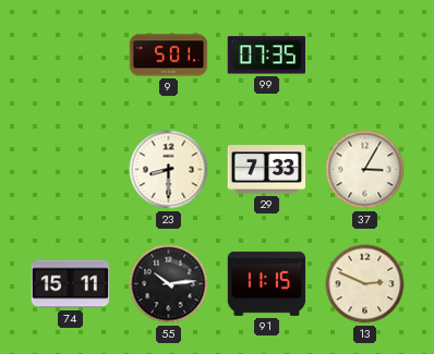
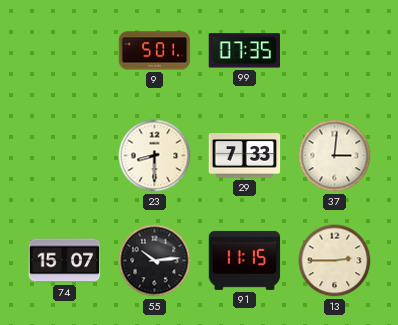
37: 3:05 -> 3:01 (335, 156)
74: 15:11 -> 15:07 (65, 261)
13: 2:49 -> 2:45 (335, 261)
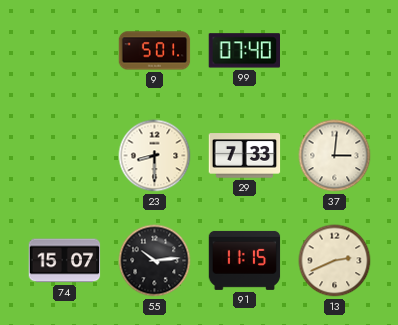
99: 07:35 -> 07:40 (244, 51)
13: 2:45 -> 2:41 (335, 261)
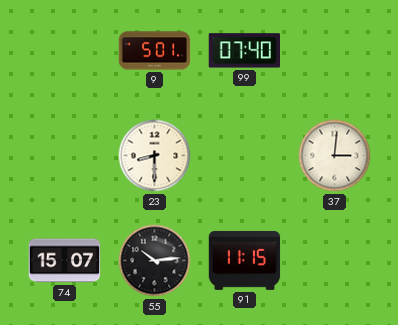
29: 7:33 -> none (245, 156)
13: 2:41 -> none (335, 261)
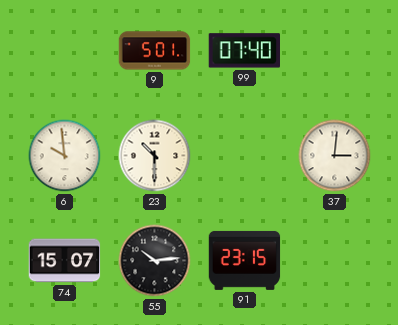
6: none -> 9:59 (65, 156)
23: 8:30 -> 10:30 (155, 156)
91: 11:15 -> 23:15 (245, 260)
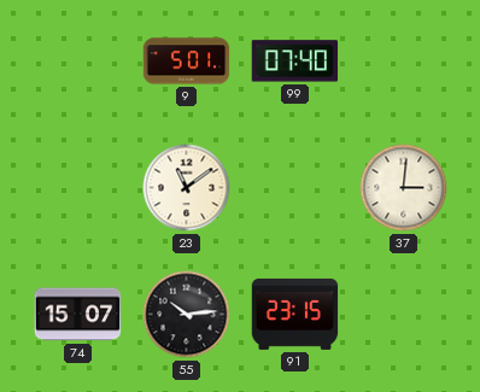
6: 9:59 -> none (65, 156)
23: 10:30 -> 11:09 (187, 188)
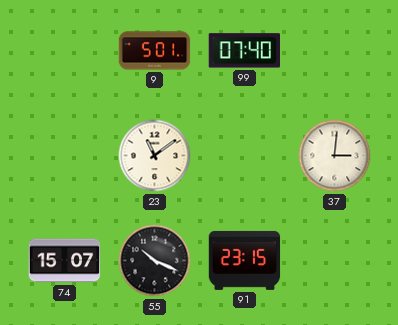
55: 10:14 -> 10:19 (155, 261)
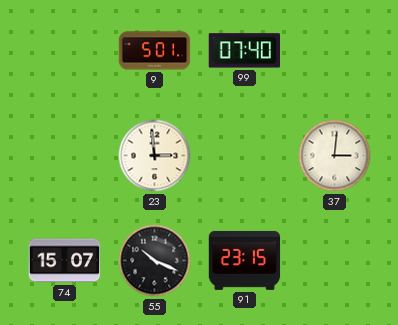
23: 11:09 -> 2:59 (155, 156)
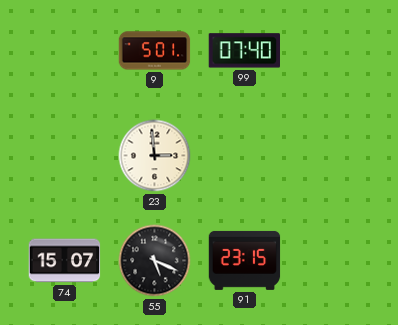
37: 3:01 -> none (335, 156)
55: 10:19 -> 5:19 (155, 261)
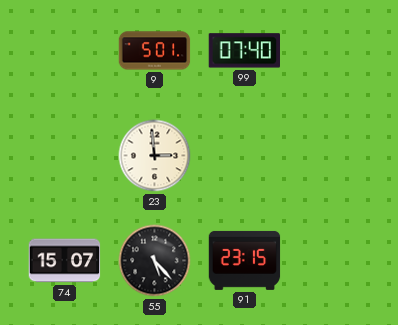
55: 5:19 -> 5:23 (155, 261)
